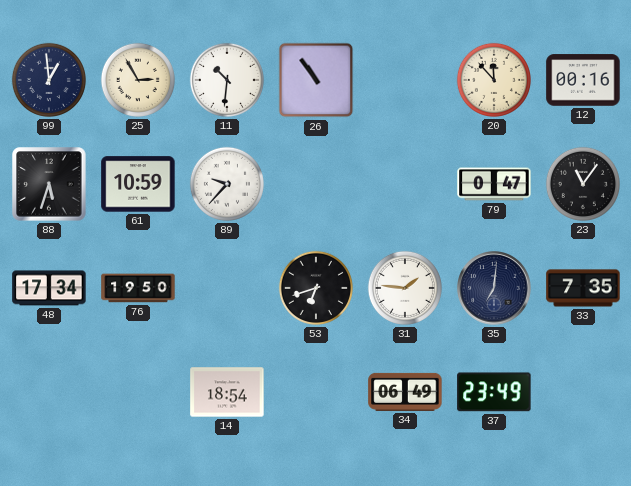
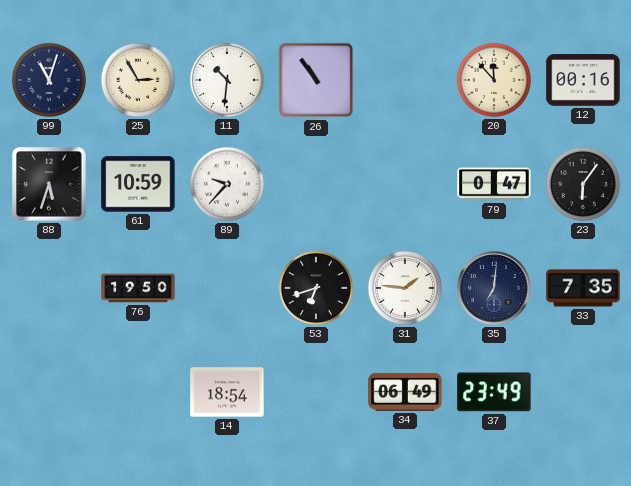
99: 12:59 -> 11:03 (49, 80)
23: 11:06 -> 6:06 (583, 184)
48: 17:34 -> none (49, 288)
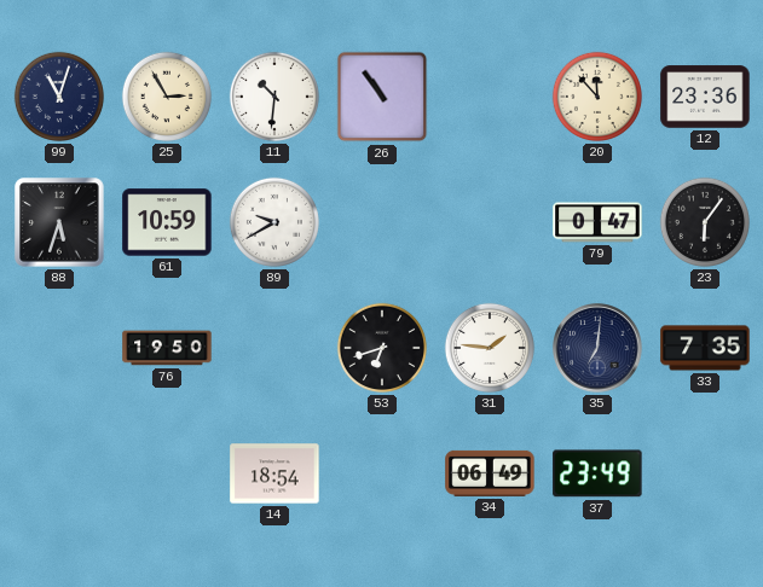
12: 00:16 -> 23:36 (705, 97)
89: 9:37 -> 9:40 (274, 222)
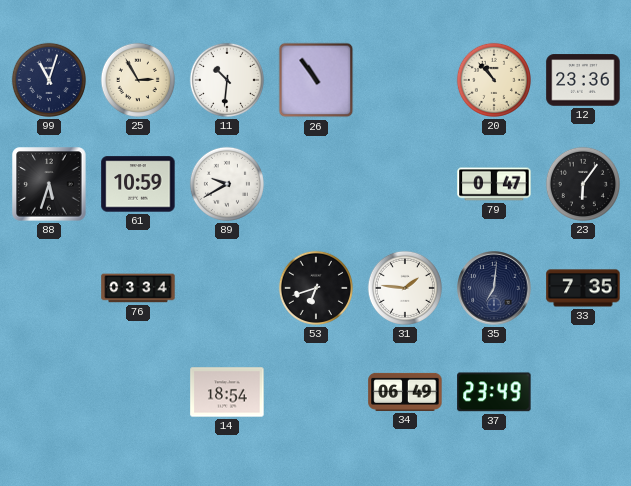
20: 11:53 -> 10:53 (494, 80)
76: 19:50 -> 03:34 (138, 288)
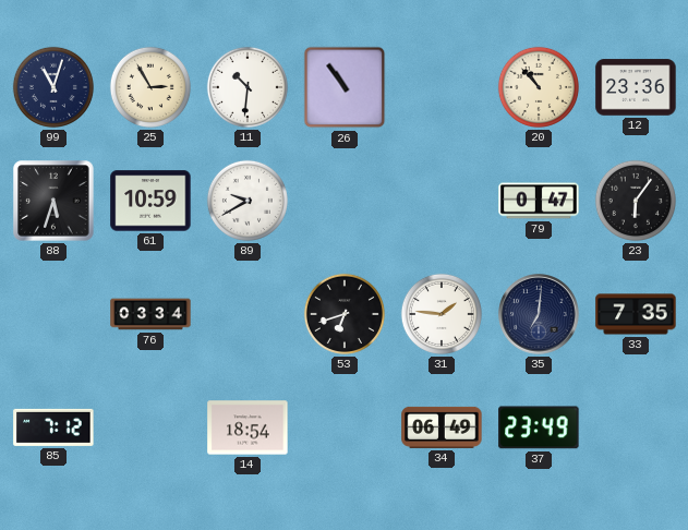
85: none -> 7:12 (53, 427)
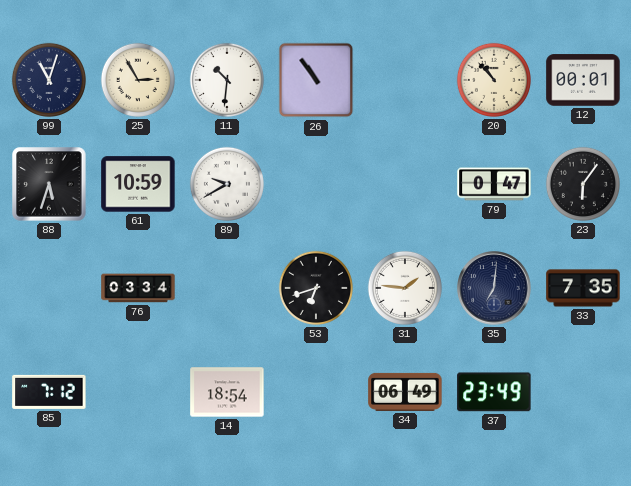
12: 23:36 -> 00:01 (583, 80)
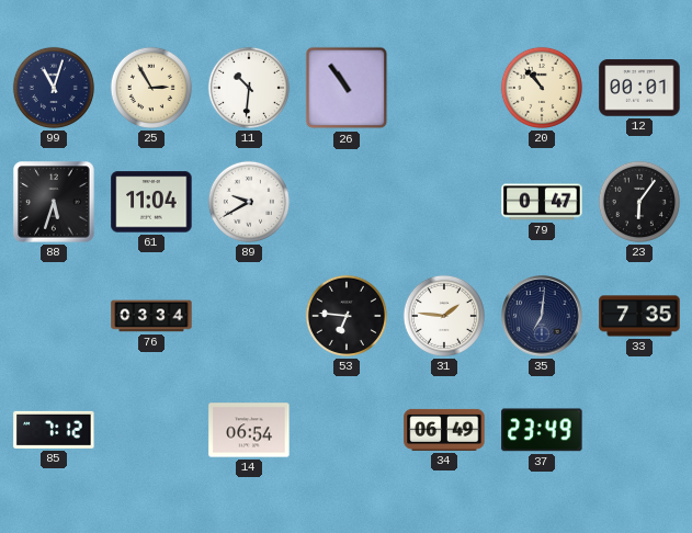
61: 10:59 -> 11:04 (151, 202)
53: 6:42 -> 6:46 (347, 316)
14: 18:54 -> 06:54 (249, 430)
